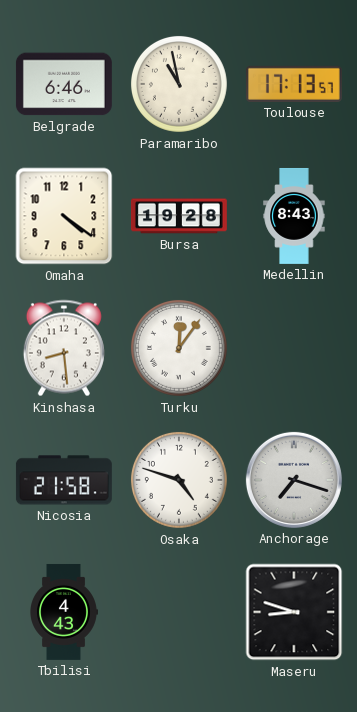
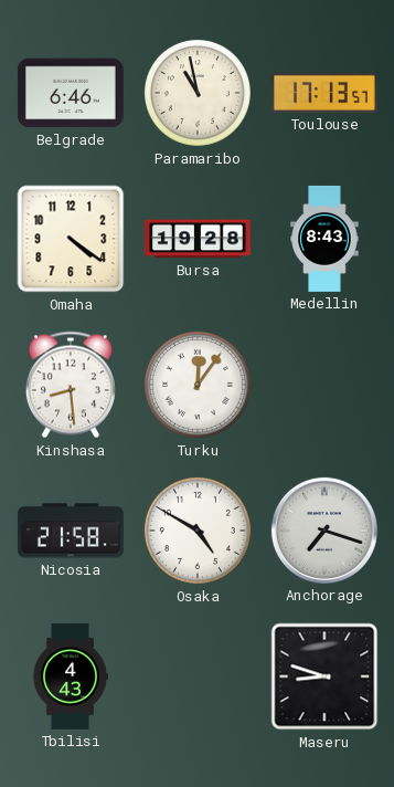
Osaka: 4:48 -> 4:50 (198, 531)
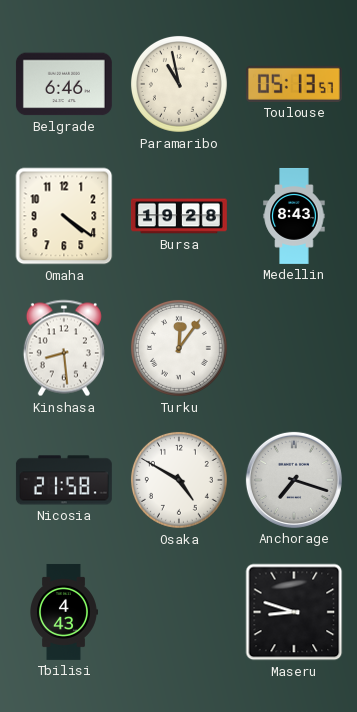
Toulouse: 17:13 -> 05:13 (294, 84)
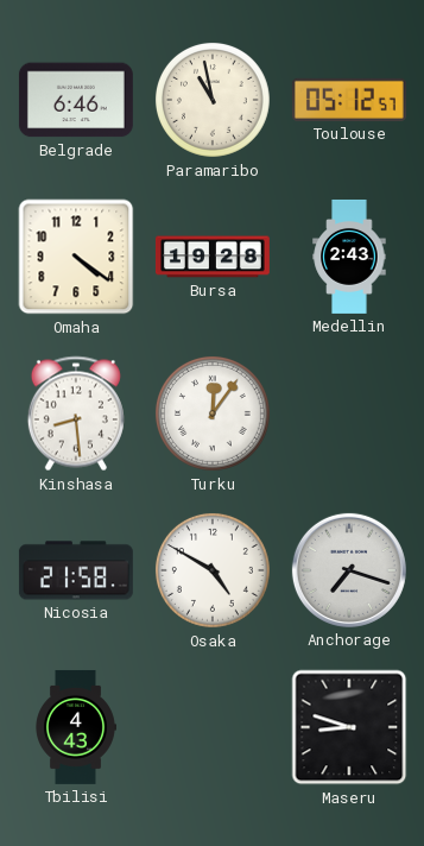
Toulouse: 05:13 -> 05:12 (349, 100)
Medellin: 8:43 -> 2:43 (349, 257)
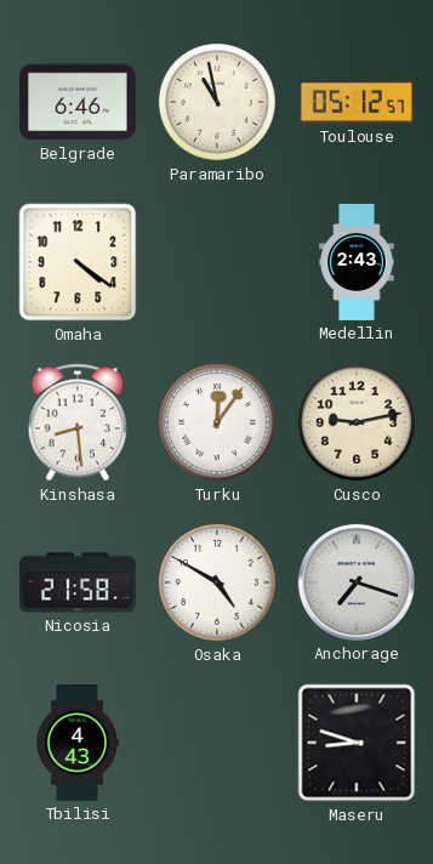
Bursa: 19:28 -> none (213, 257)
Cusco: none -> 9:13 (357, 422)
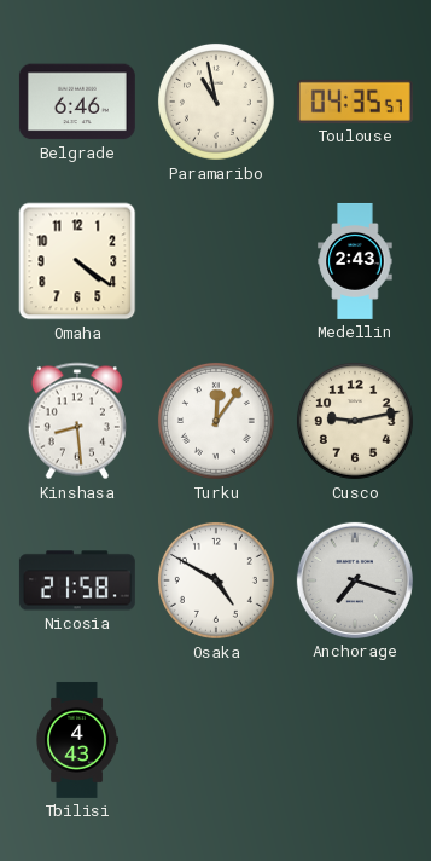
Toulouse: 05:12 -> 04:35 (355, 102)
Maseru: 8:48 -> none (357, 743)
